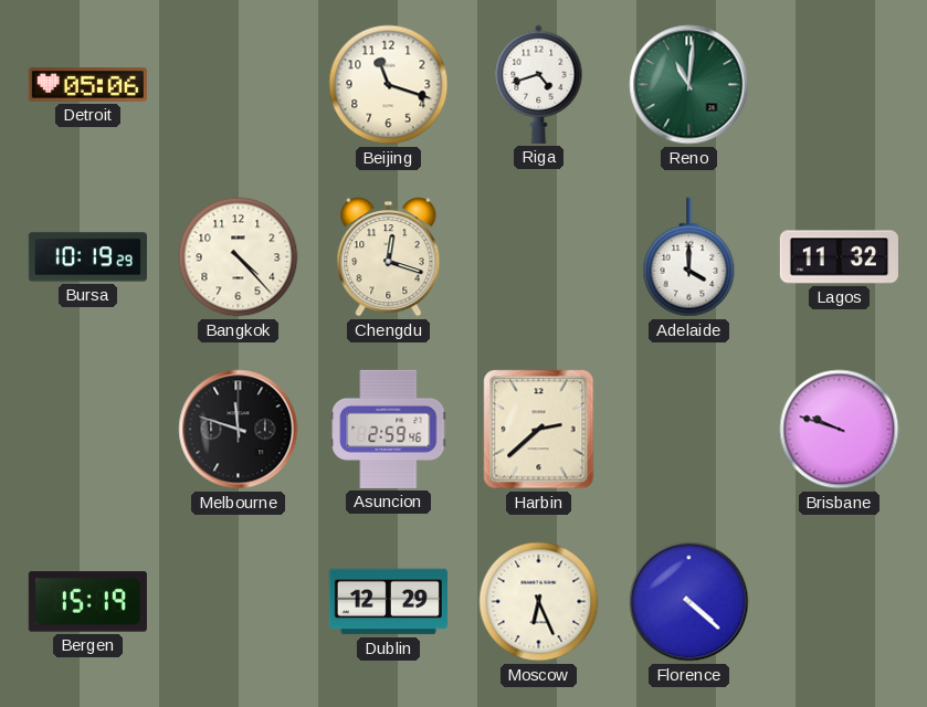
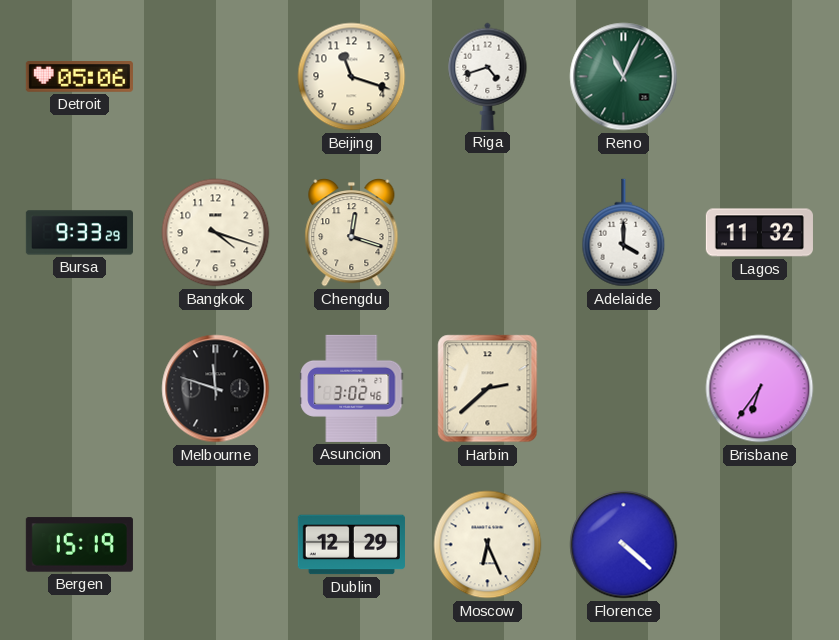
Reno: 11:01 -> 11:04 (624, 77)
Bursa: 10:19 -> 9:33 (79, 233)
Bangkok: 4:23 -> 4:18 (216, 233)
Asuncion: 2:59 -> 3:02 (352, 388)
Brisbane: 9:48 -> 6:36 (760, 389)
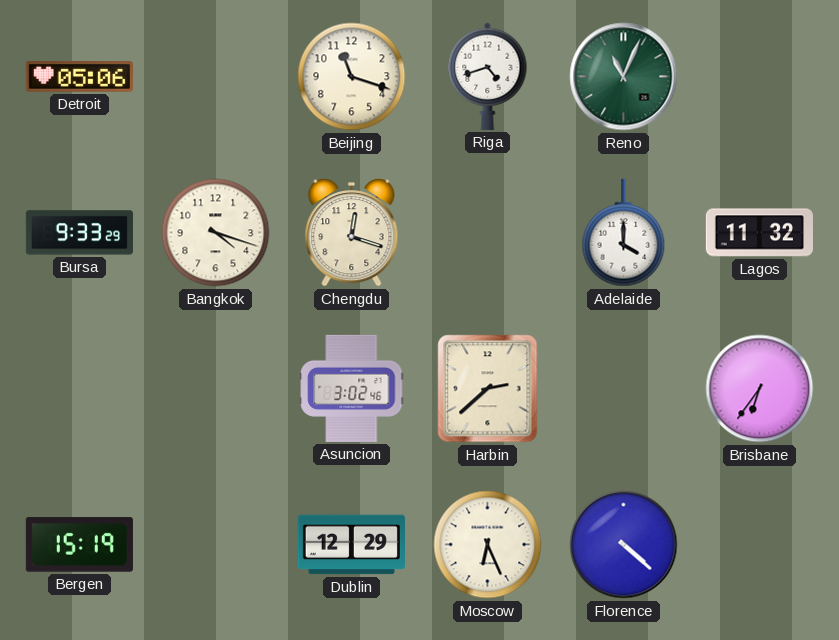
Melbourne: 11:48 -> none (216, 389)
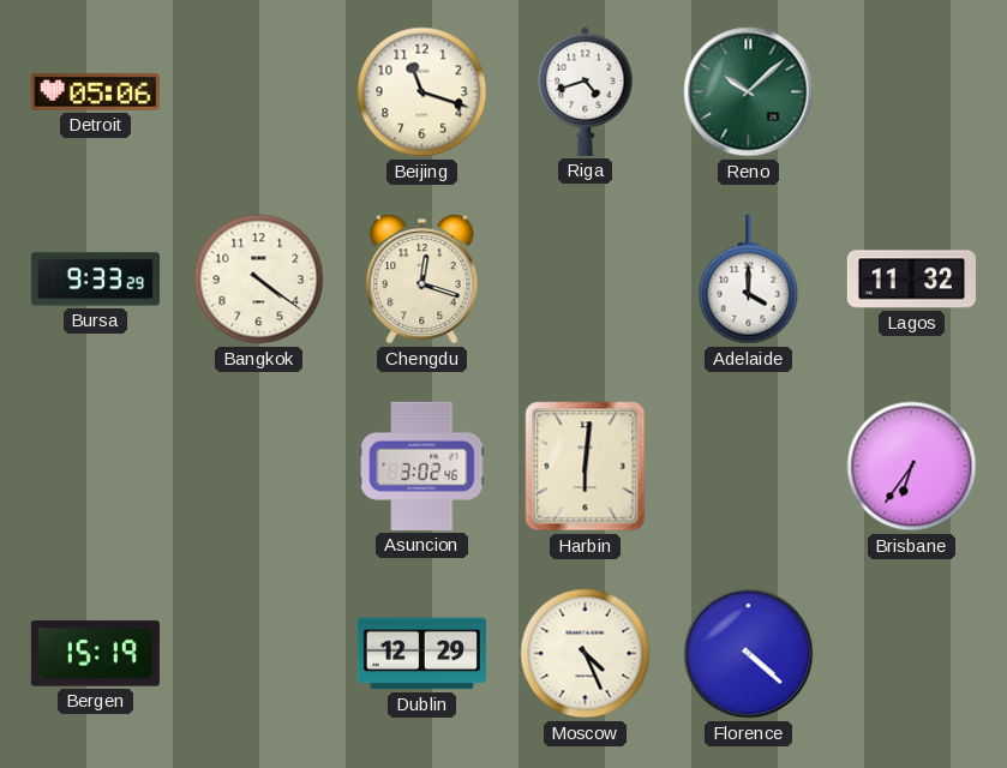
Reno: 11:04 -> 10:08 (749, 92)
Bangkok: 4:18 -> 4:21 (259, 280)
Harbin: 2:38 -> 6:01 (586, 467)
Moscow: 6:26 -> 4:26 (586, 654)
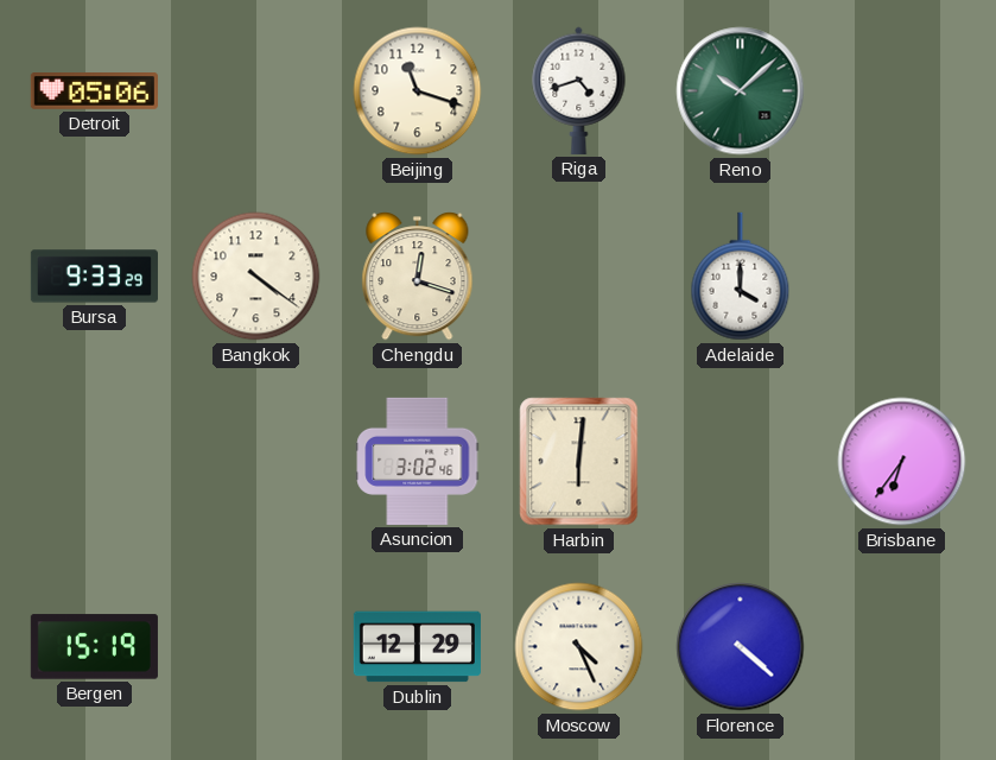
Lagos: 11:32 -> none (911, 280)
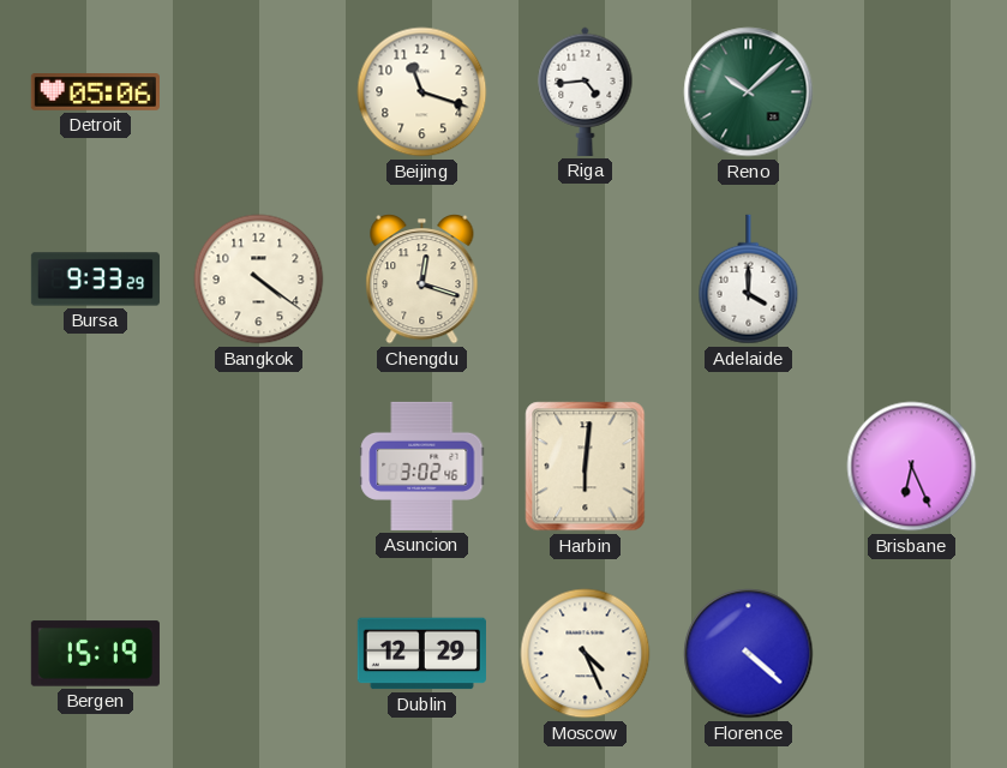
Riga: 4:42 -> 4:44 (586, 91)
Brisbane: 6:36 -> 6:26 (912, 467)
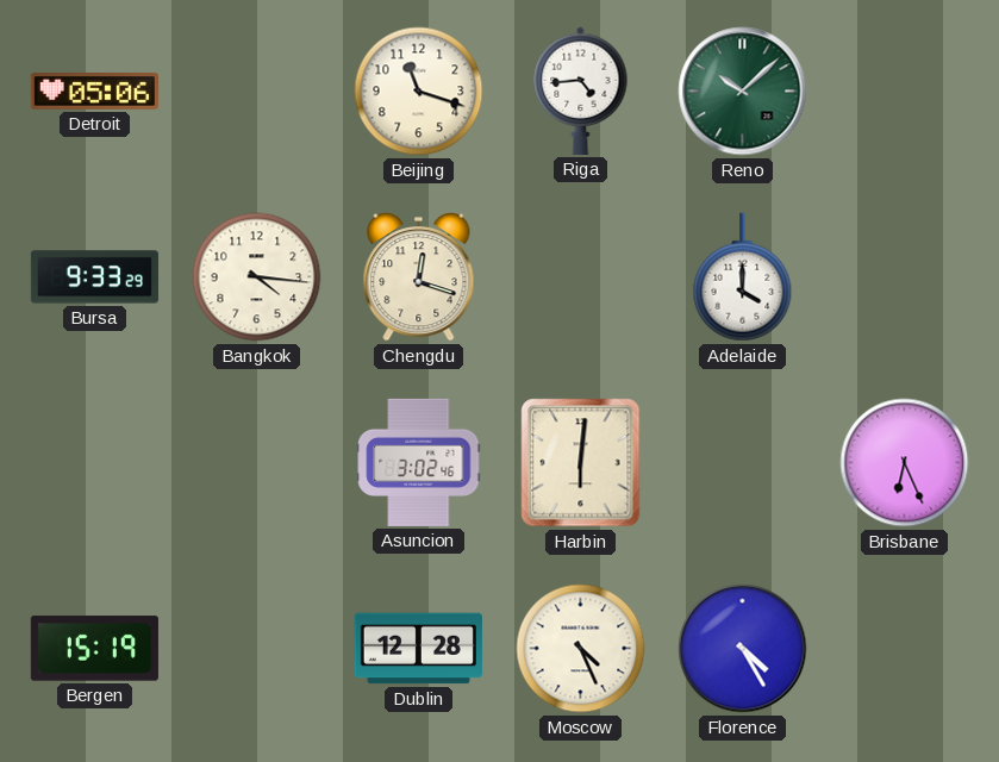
Bangkok: 4:21 -> 4:16 (257, 277)
Dublin: 12:29 -> 12:28 (418, 649)
Florence: 4:22 -> 4:25 (743, 649)
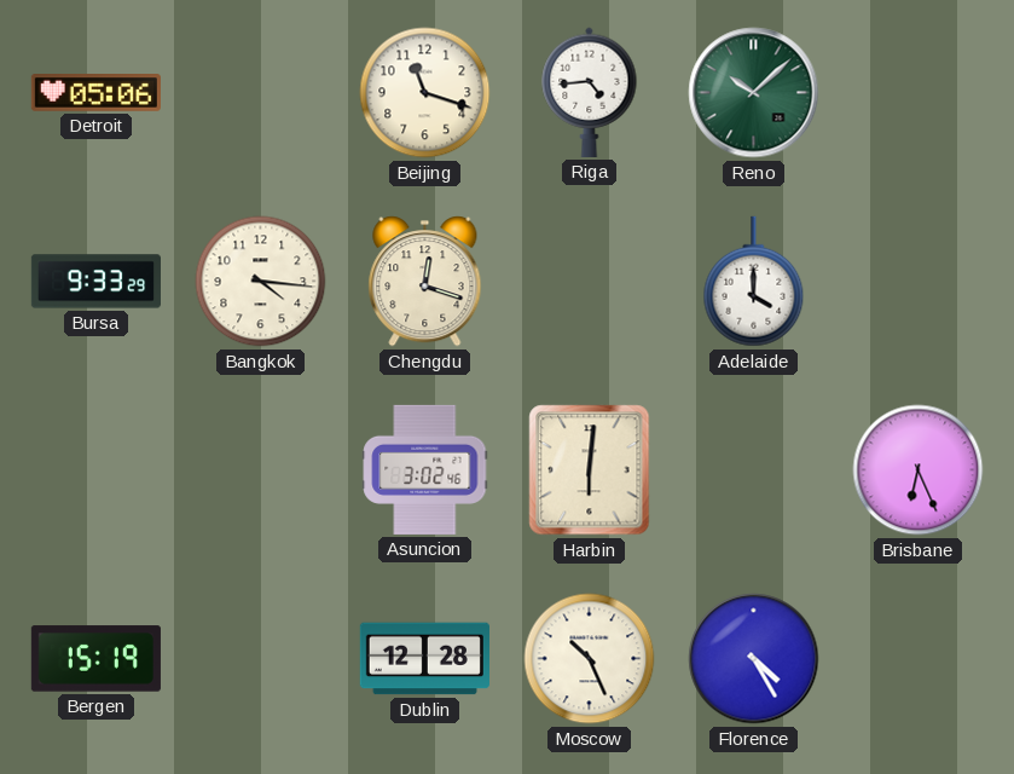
Moscow: 4:26 -> 10:26 (590, 659)
